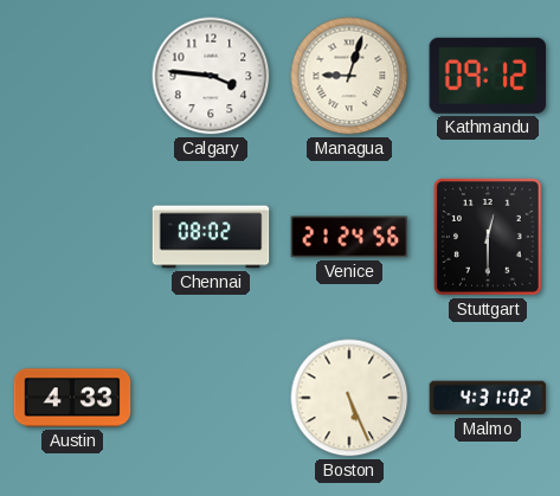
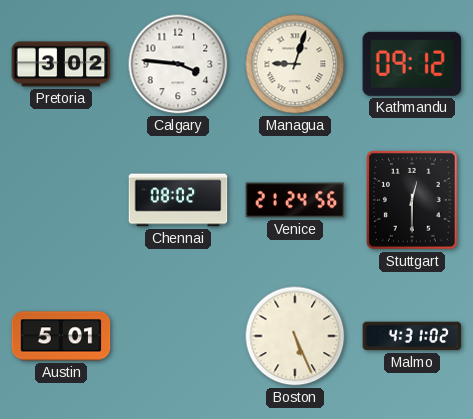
Pretoria: none -> 3:02 (61, 64)
Austin: 4:33 -> 5:01 (61, 336)
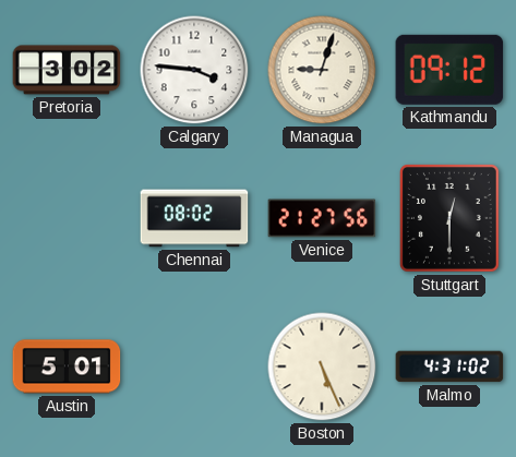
Venice: 21:24 -> 21:27 (322, 218)
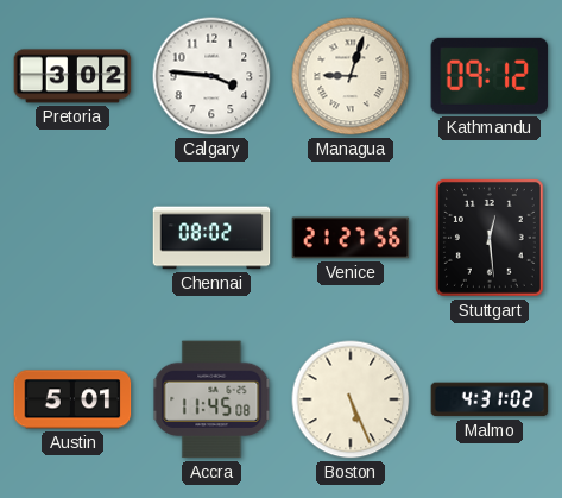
Stuttgart: 12:30 -> 12:29 (490, 239)
Accra: none -> 11:45 (211, 399)
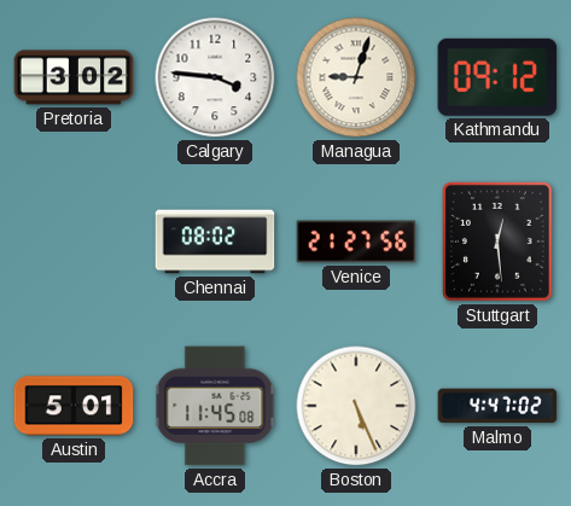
Malmo: 4:31 -> 4:47 (497, 406)
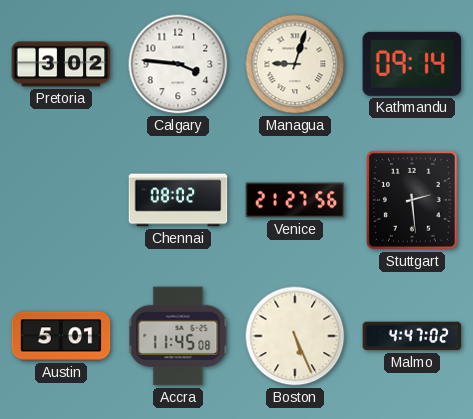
Kathmandu: 09:12 -> 09:14 (412, 64)
Stuttgart: 12:29 -> 2:29 (412, 201)
